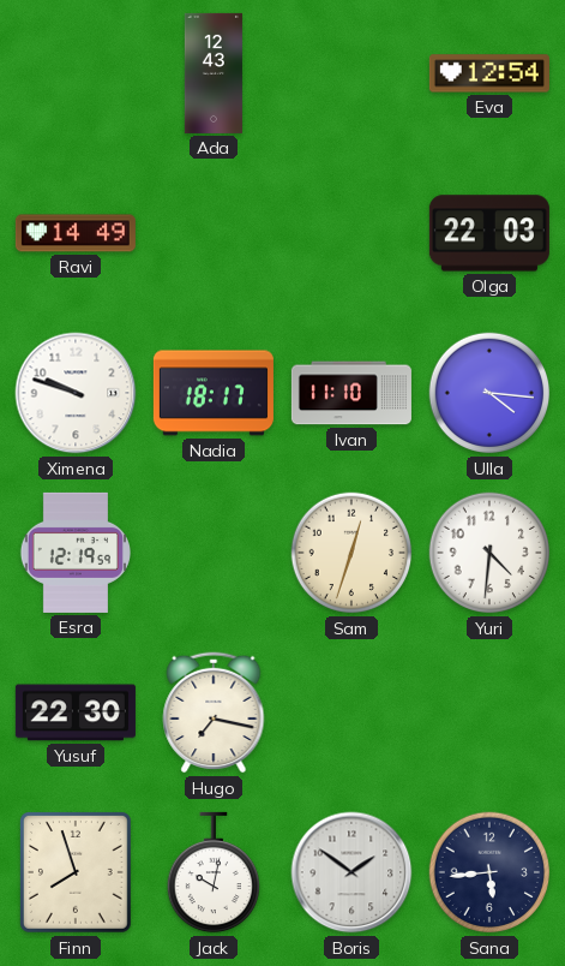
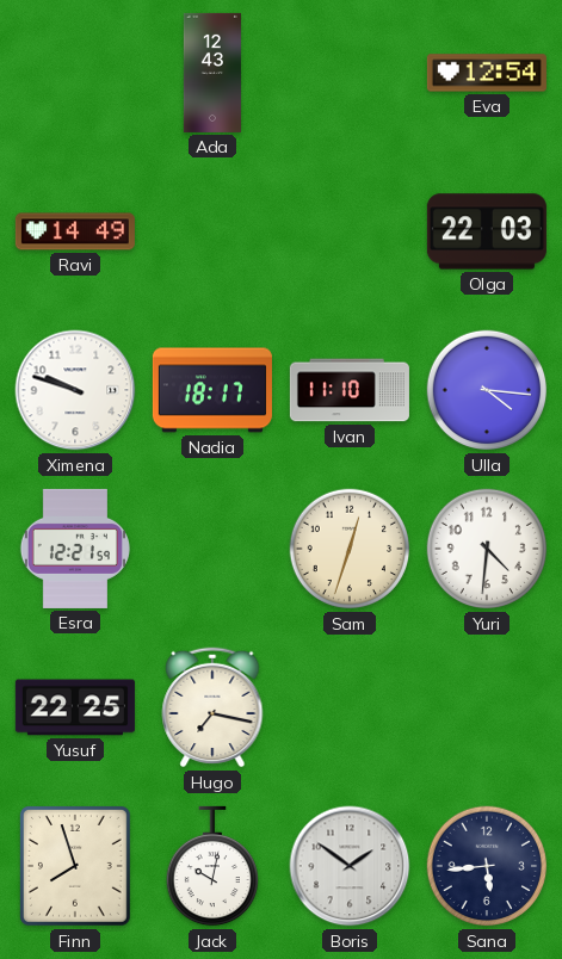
Esra: 12:19 -> 12:21 (75, 549)
Yusuf: 22:30 -> 22:25 (75, 707)
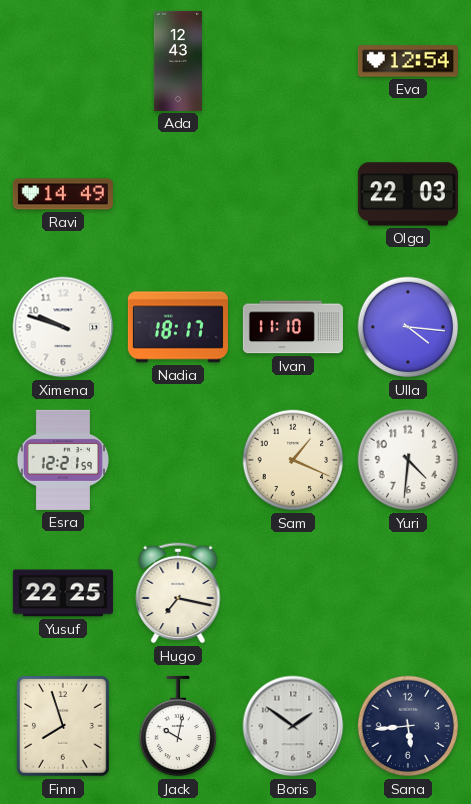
Sam: 12:33 -> 1:19 (293, 460)
